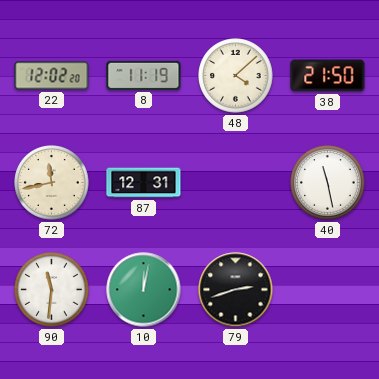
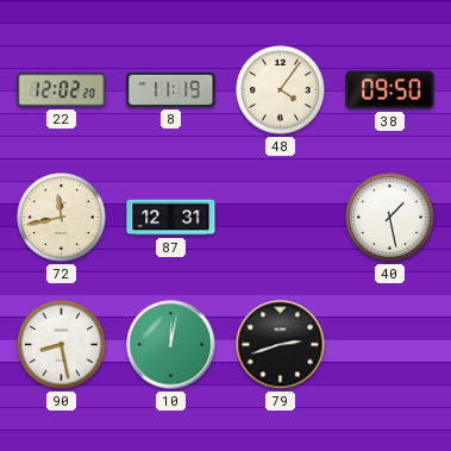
48: 4:08 -> 4:06 (281, 90)
38: 21:50 -> 09:50 (390, 90)
40: 11:28 -> 1:28 (390, 218)
90: 11:31 -> 8:28 (62, 345)
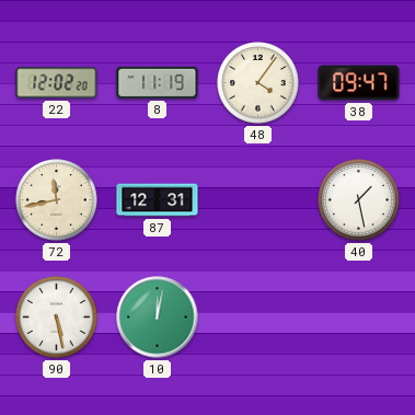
38: 09:50 -> 09:47 (359, 83)
90: 8:28 -> 5:28 (57, 318)
79: 2:42 -> none (281, 345)
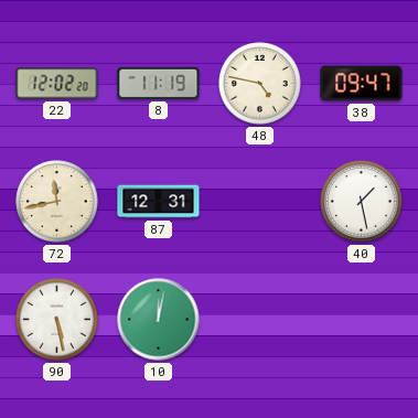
48: 4:06 -> 4:47 (260, 84)
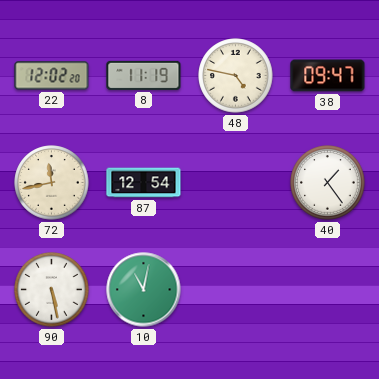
87: 12:31 -> 12:54 (144, 183)
40: 1:28 -> 1:24 (328, 183)
10: 12:02 -> 11:02 (144, 290)
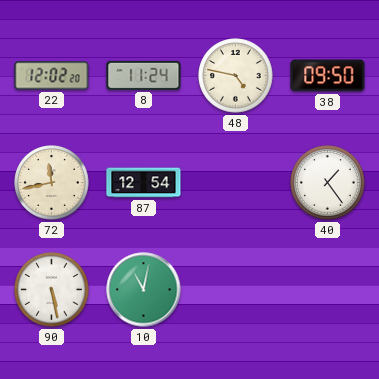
8: 11:19 -> 11:24 (144, 75)
38: 09:47 -> 09:50 (328, 76)
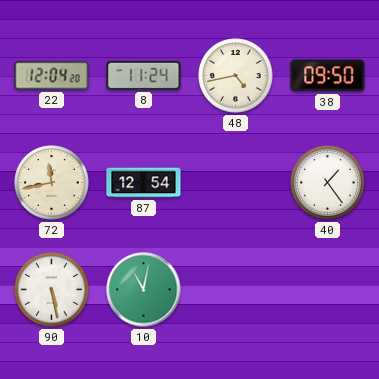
22: 12:02 -> 12:04 (52, 76)
48: 4:47 -> 4:43 (236, 76)
